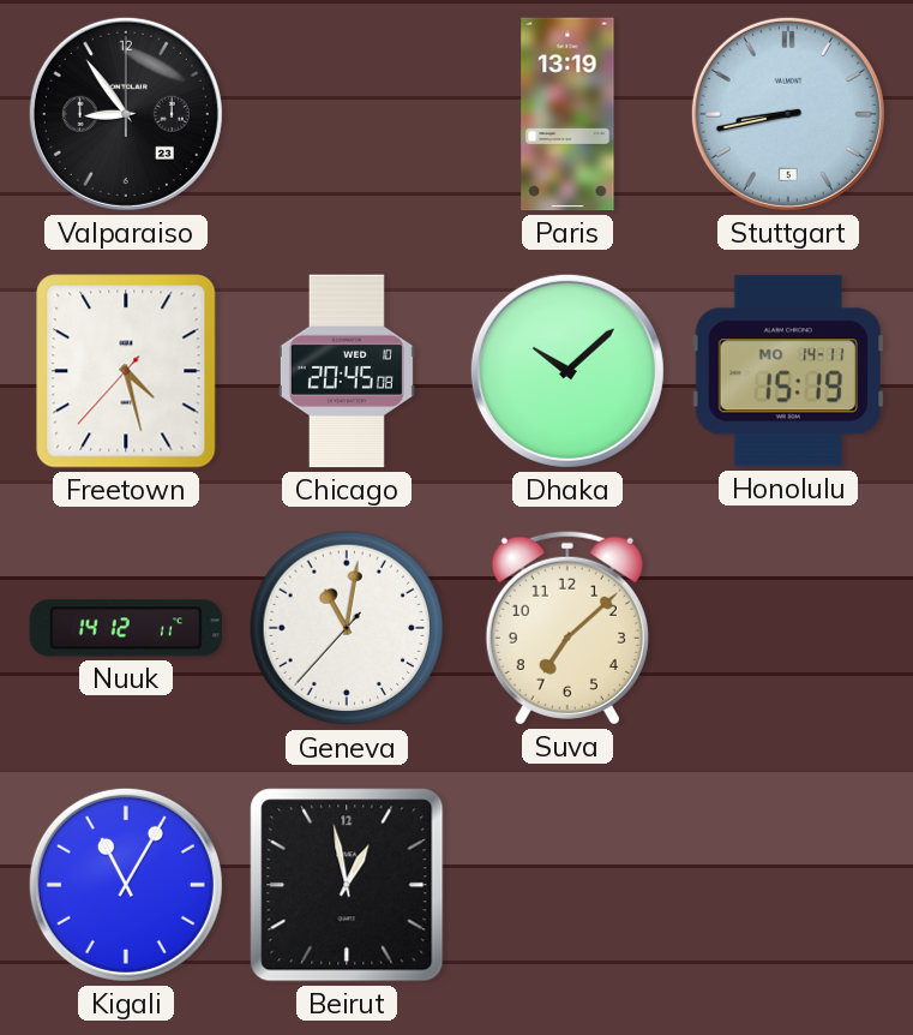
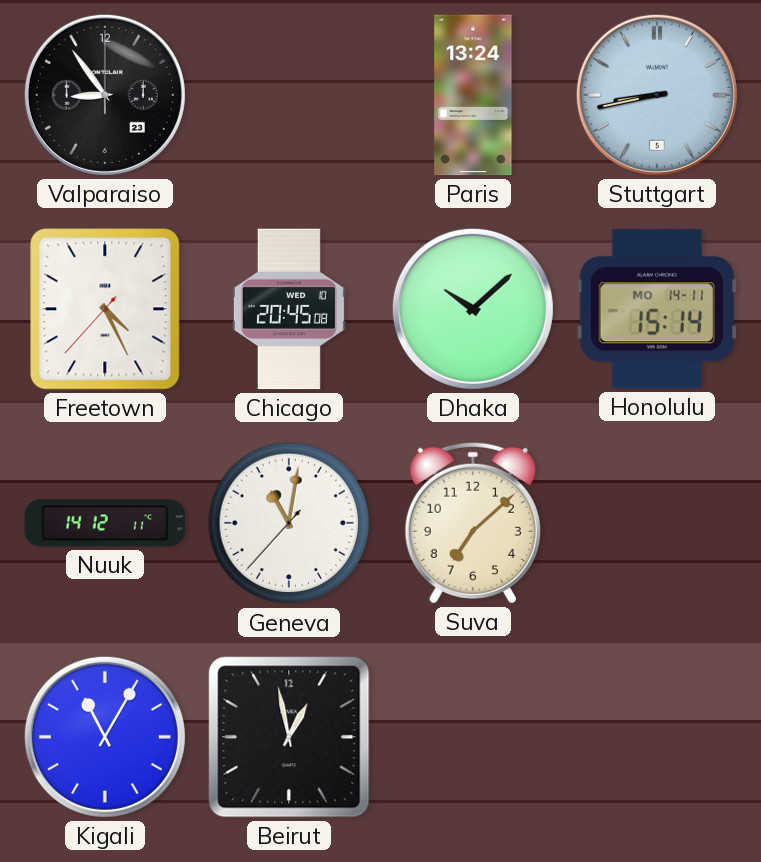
Paris: 13:19 -> 13:24 (473, 95)
Freetown: 4:27 -> 4:25 (105, 309)
Honolulu: 15:19 -> 15:14 (656, 309)
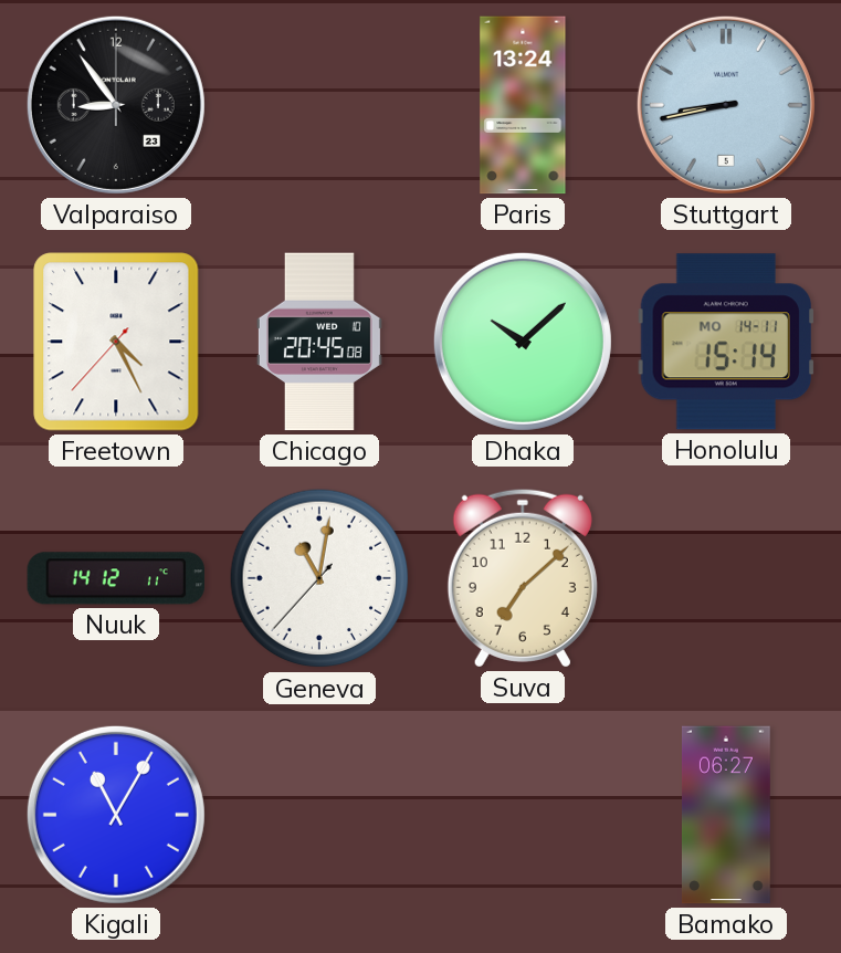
Beirut: 12:58 -> none (289, 737)
Bamako: none -> 06:27 (726, 815)
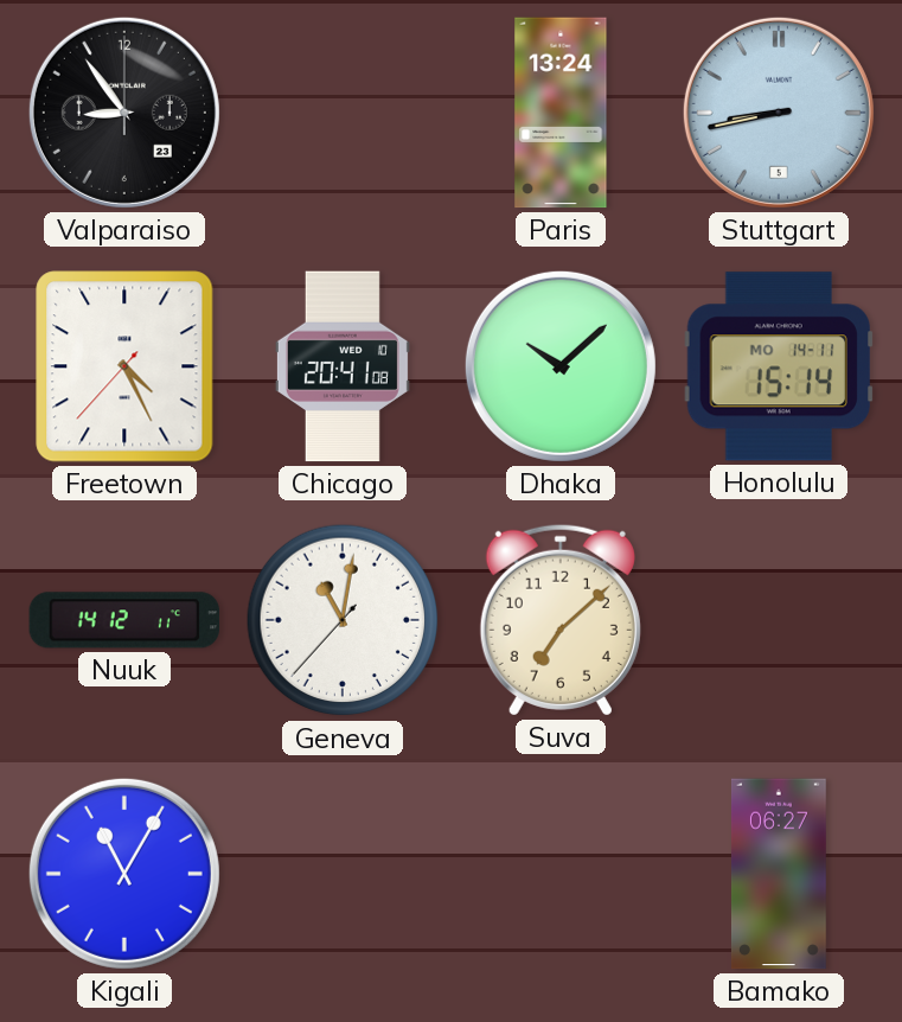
Chicago: 20:45 -> 20:41 (343, 366)
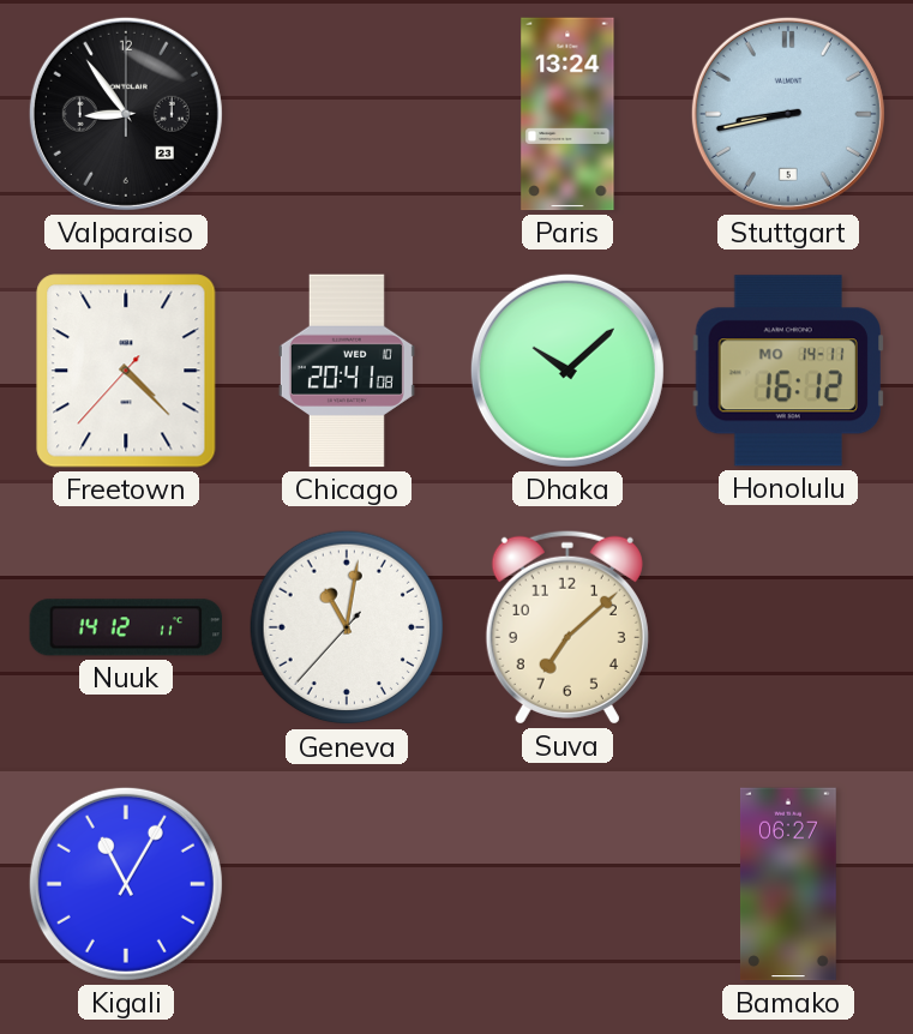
Freetown: 4:25 -> 4:22 (126, 371)
Honolulu: 15:14 -> 16:12 (787, 371)
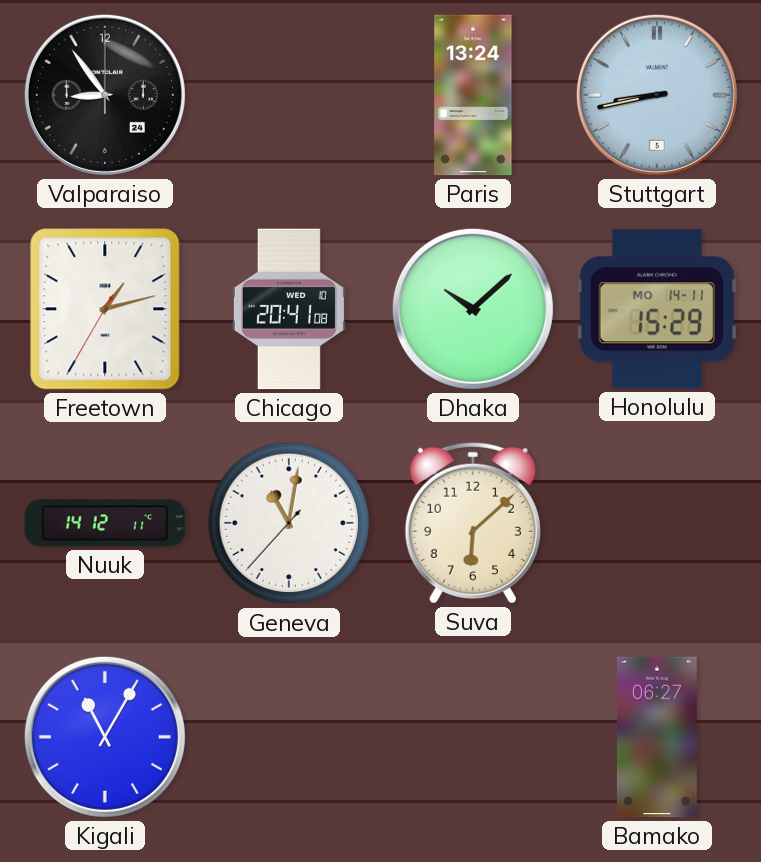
Valparaiso date: 23 -> 24 (105, 95)
Freetown: 4:22 -> 1:12 (105, 309)
Honolulu: 16:12 -> 15:29 (656, 309)
Suva: 7:08 -> 6:08 (473, 523)
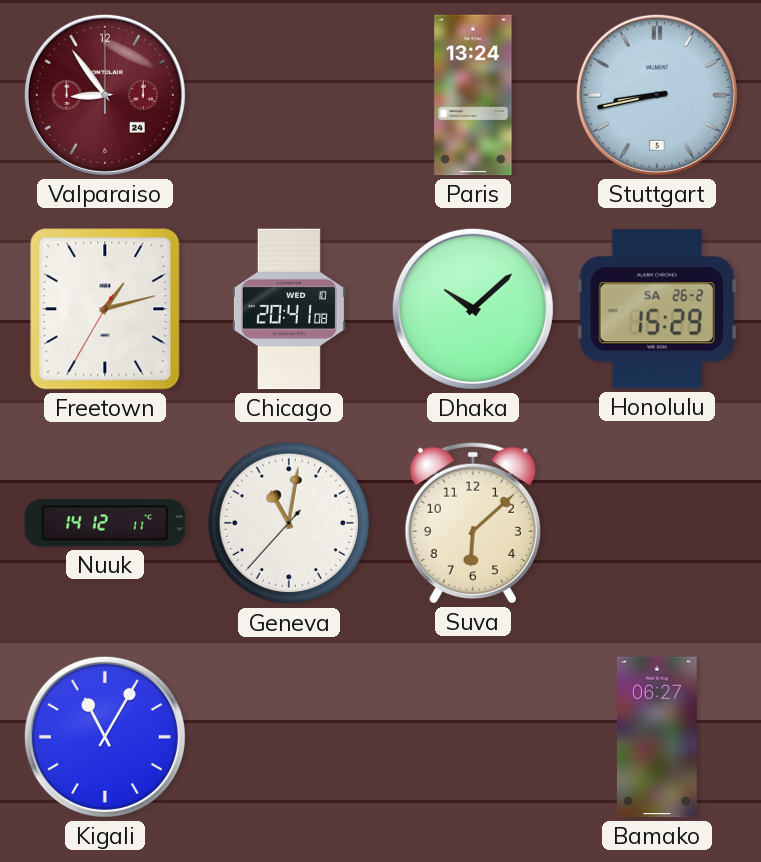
Valparaiso dial: black -> burgundy (105, 95)
Honolulu date: MO 14-11 -> SA 26-2 (656, 309)
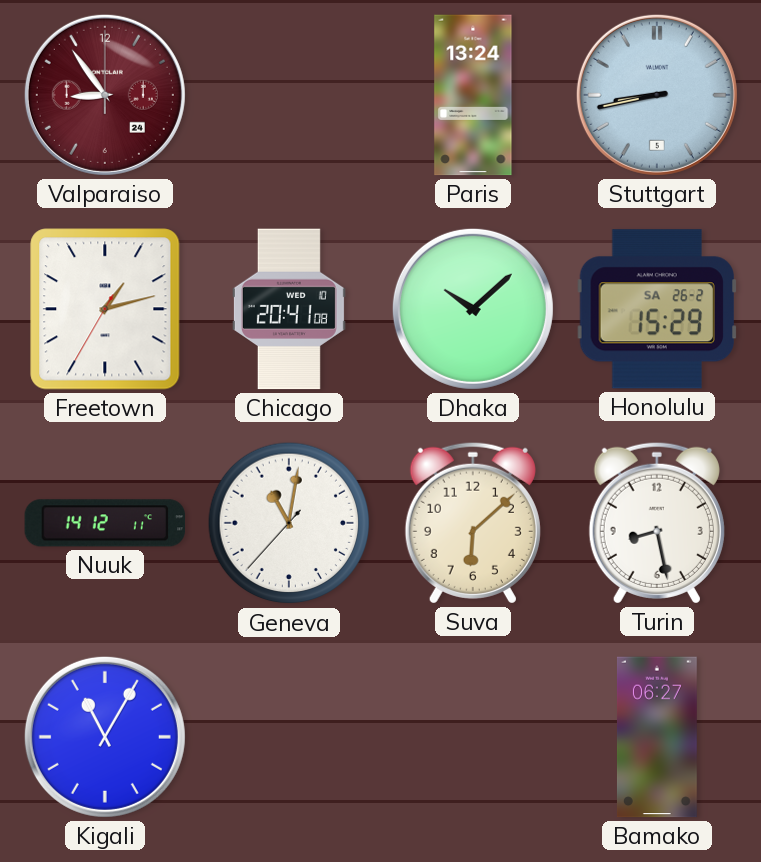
Turin: none -> 8:28 (657, 523)
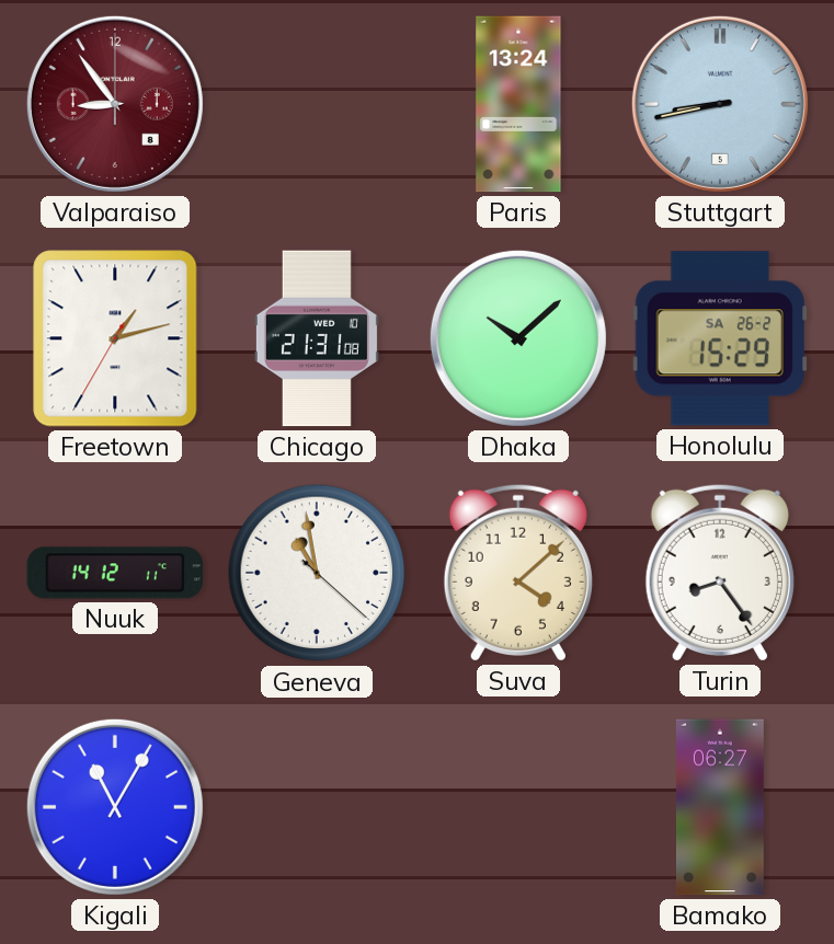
Valparaiso date: 24 -> 8 (115, 104)
Chicago: 20:41 -> 21:31 (317, 338)
Geneva: 11:01 -> 10:58 (317, 573)
Suva: 6:08 -> 4:08 (518, 573)
Turin: 8:28 -> 8:24 (720, 573)
